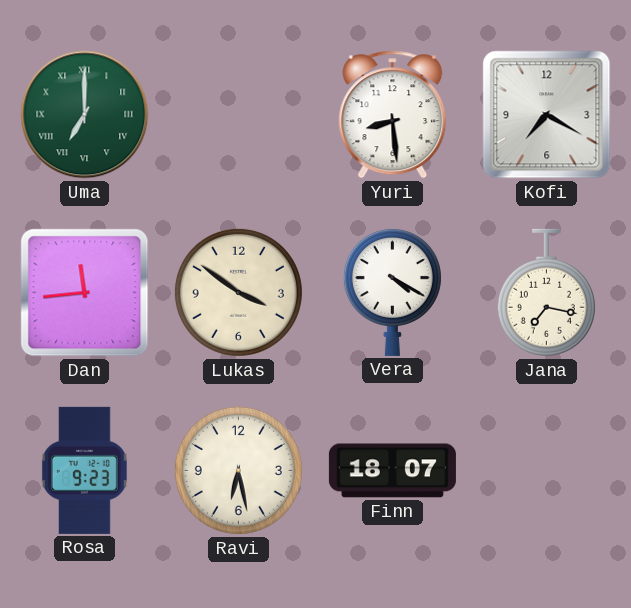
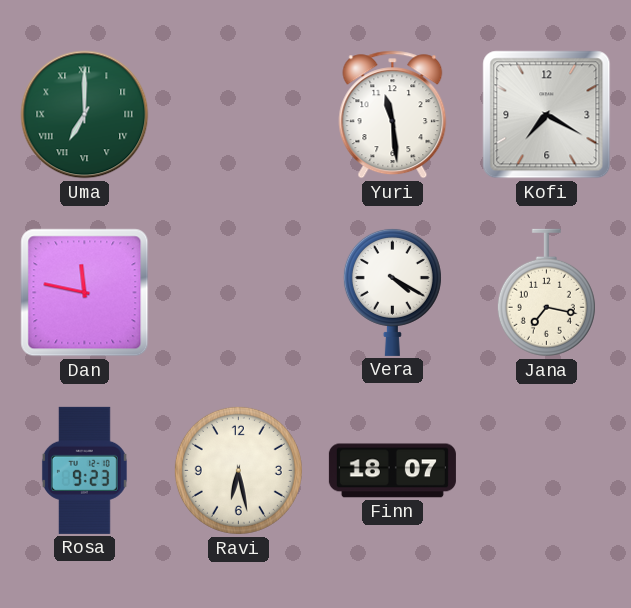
Yuri: 8:29 -> 11:29 (393, 115)
Dan: 11:44 -> 11:47 (85, 293)
Lukas: 3:51 -> none (238, 292)
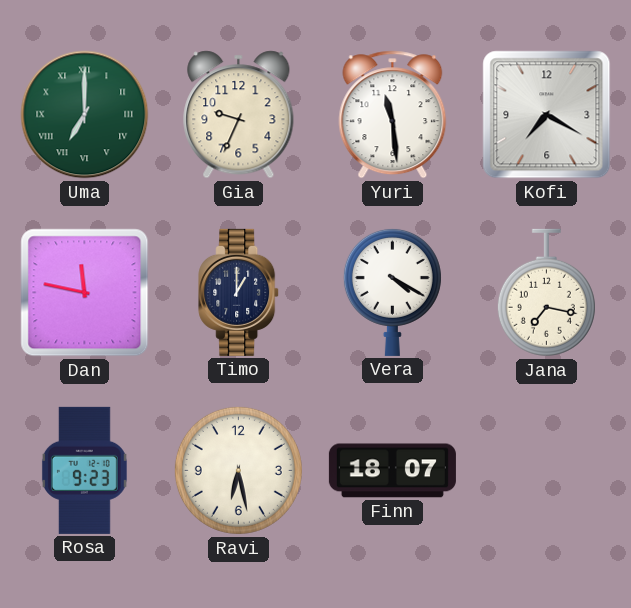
Gia: none -> 9:34 (239, 115)
Timo: none -> 1:00 (239, 292)
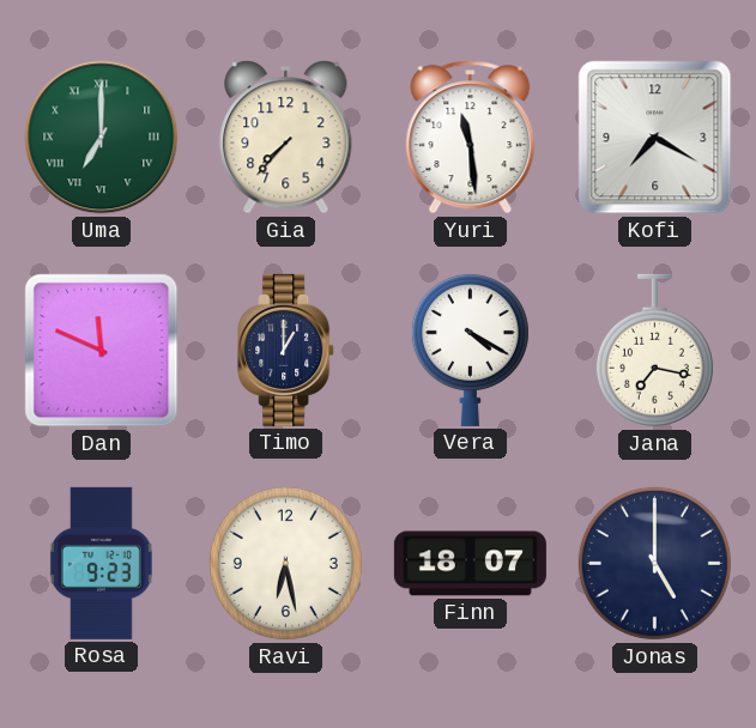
Gia: 9:34 -> 7:37 (286, 138)
Dan: 11:47 -> 11:49 (102, 351)
Jonas: none -> 5:00 (654, 563)
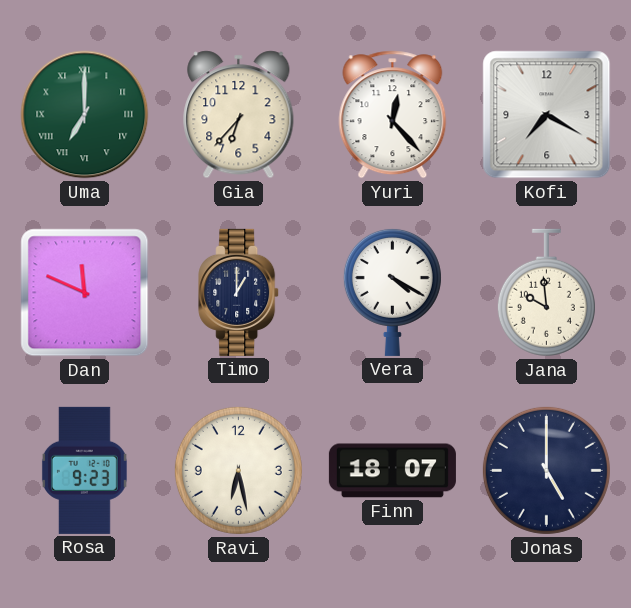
Gia: 7:37 -> 6:37 (239, 115)
Yuri: 11:29 -> 12:23 (393, 115)
Jana: 7:17 -> 9:59 (546, 293)
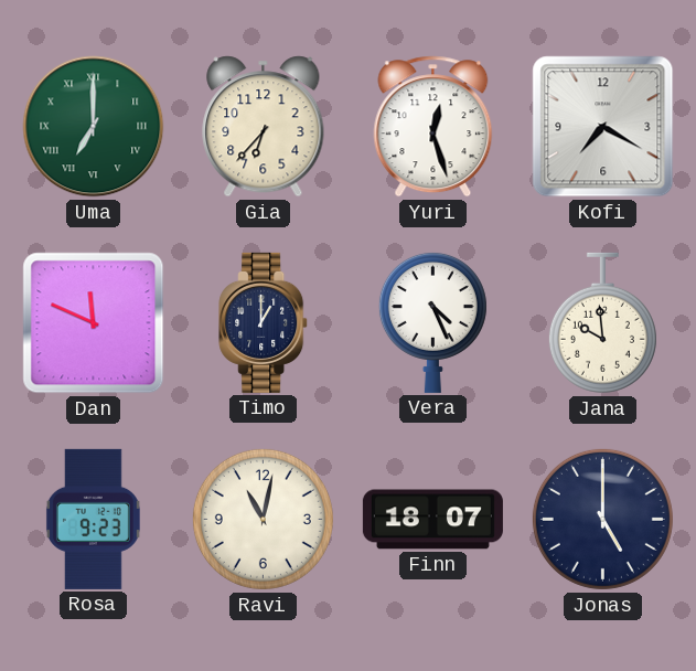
Yuri: 12:23 -> 12:27 (433, 127)
Vera: 4:20 -> 4:26 (432, 322)
Ravi: 6:28 -> 11:02 (263, 519)
